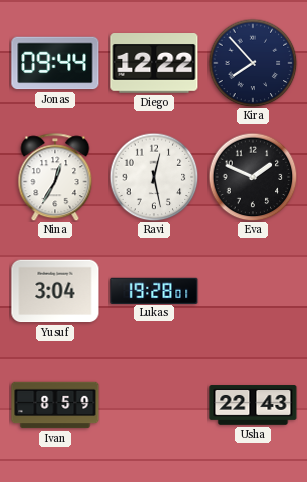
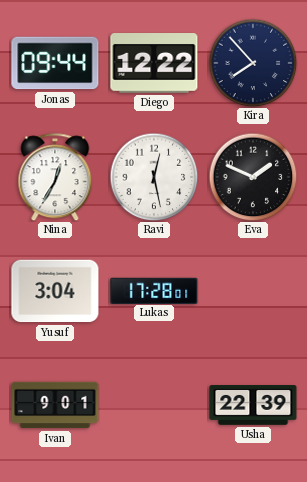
Lukas: 19:28 -> 17:28 (154, 290)
Ivan: 8:59 -> 9:01 (55, 405)
Usha: 22:43 -> 22:39 (253, 405)
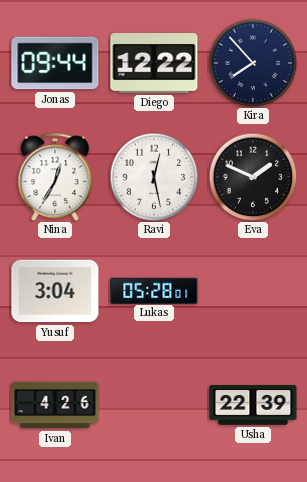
Lukas: 17:28 -> 05:28 (154, 290)
Ivan: 9:01 -> 4:26 (55, 405)
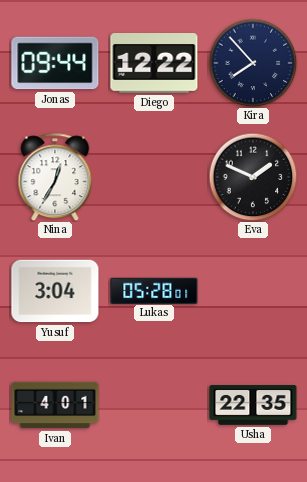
Ravi: 12:28 -> none (154, 177)
Ivan: 4:26 -> 4:01 (55, 405)
Usha: 22:39 -> 22:35 (253, 405)
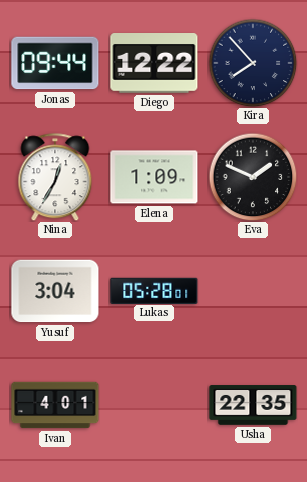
Elena: none -> 1:09 (154, 177)
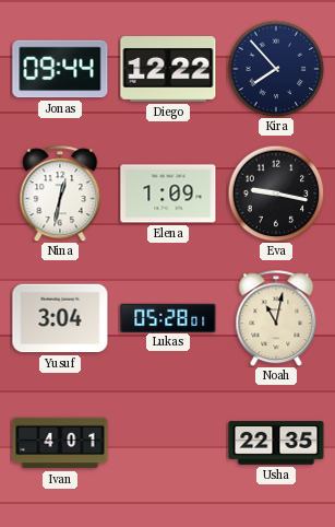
Nina: 12:35 -> 12:32 (60, 194)
Eva: 1:49 -> 9:17 (276, 194)
Noah: none -> 11:02 (276, 318)
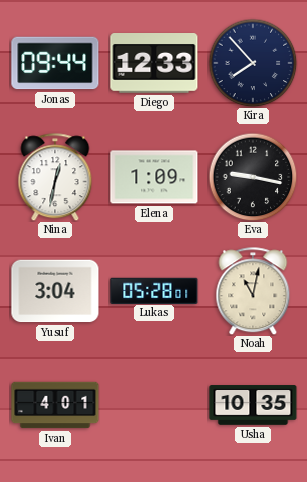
Diego: 12:22 -> 12:33 (154, 64)
Usha: 22:35 -> 10:35 (253, 405)
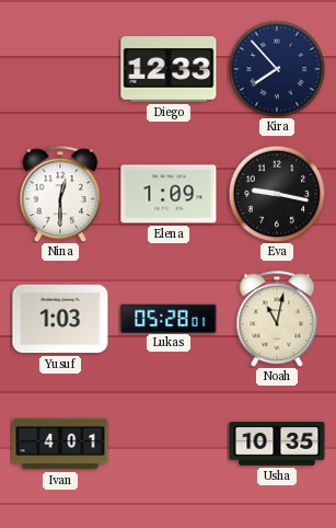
Jonas: 09:44 -> none (55, 63)
Nina: 12:32 -> 12:30 (60, 194)
Yusuf: 3:04 -> 1:03 (60, 319)
